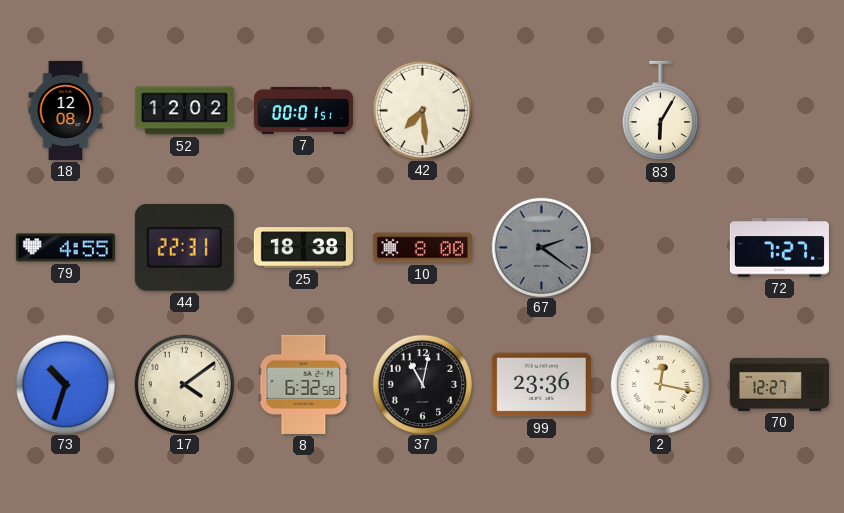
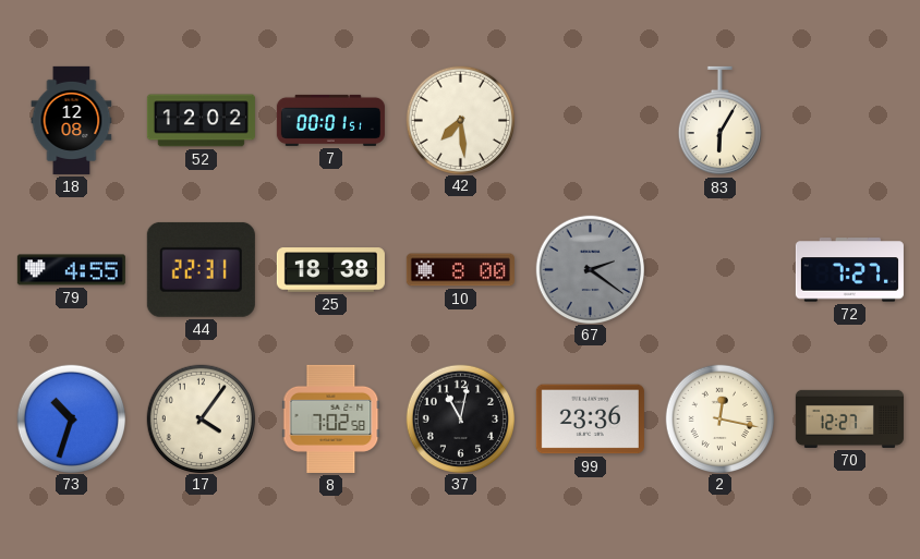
17: 4:09 -> 4:06 (201, 418)
8: 6:32 -> 7:02 (331, 418)
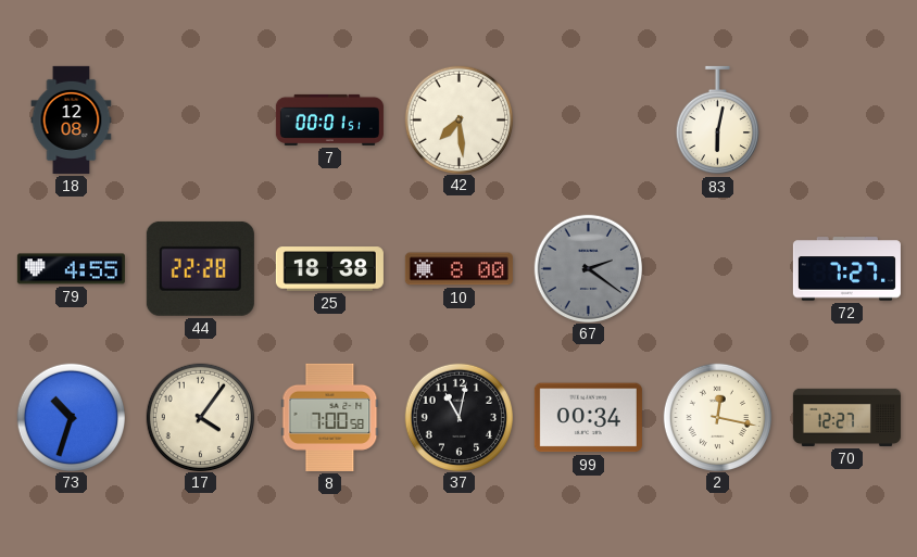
52: 12:02 -> none (201, 121)
83: 6:05 -> 6:02 (717, 121)
44: 22:31 -> 22:28 (200, 268)
8: 7:02 -> 7:00 (330, 417)
99: 23:36 -> 00:34 (588, 418)
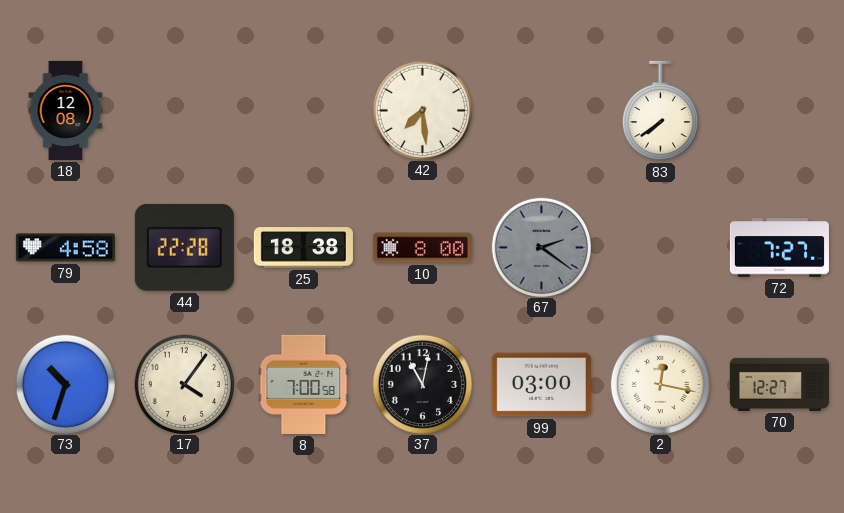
7: 00:01 -> none (329, 119)
83: 6:02 -> 7:39 (660, 111)
79: 4:55 -> 4:58 (65, 248)
99: 00:34 -> 03:00 (541, 385)
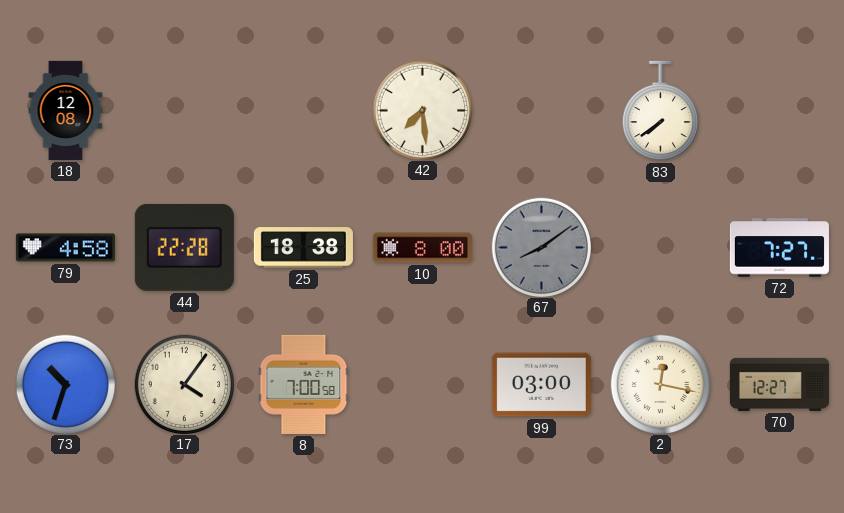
67: 2:21 -> 8:09 (541, 247)
37: 11:02 -> none (422, 384)
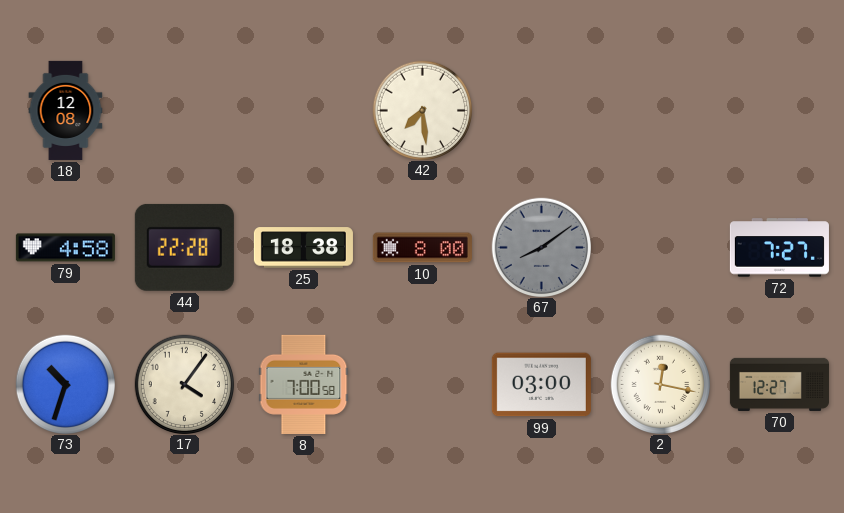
83: 7:39 -> none (660, 111)
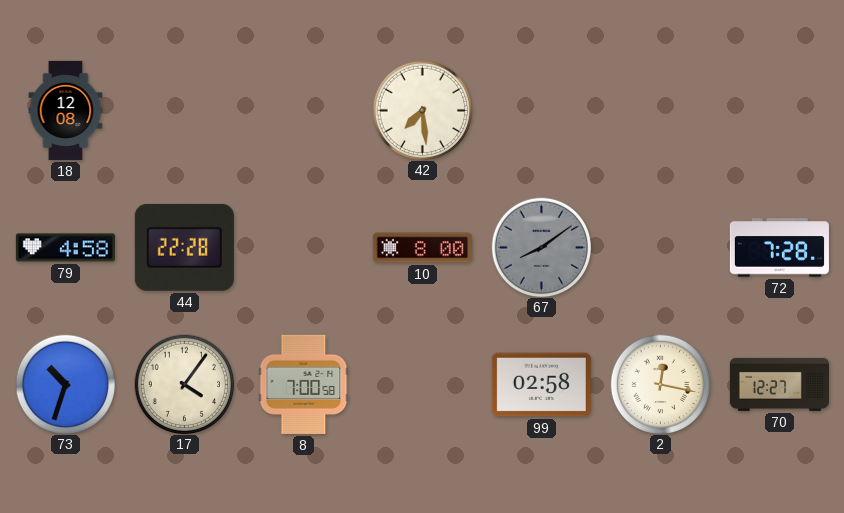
25: 18:38 -> none (303, 248)
72: 7:27 -> 7:28 (779, 248)
99: 03:00 -> 02:58 (541, 385)
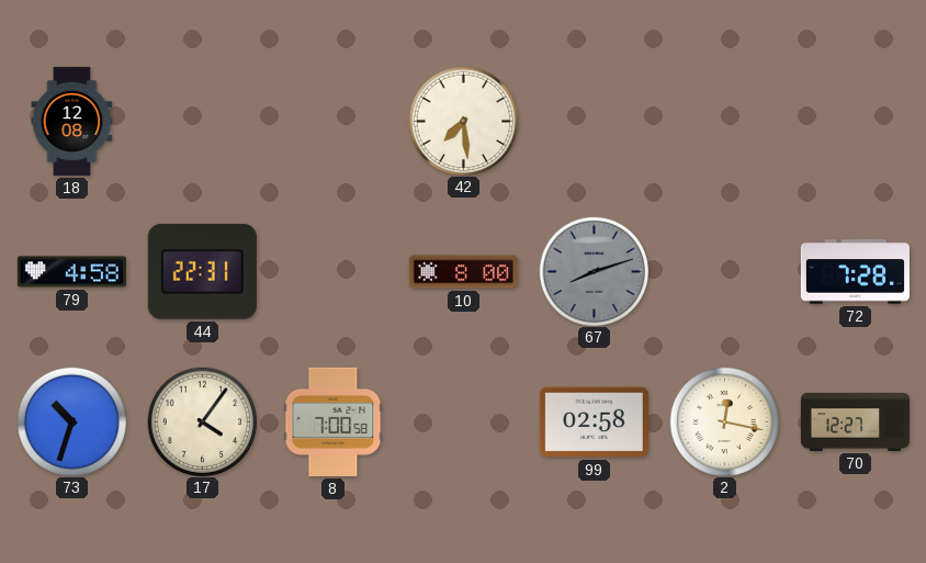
44: 22:28 -> 22:31 (202, 271)
67: 8:09 -> 8:12 (594, 271)
